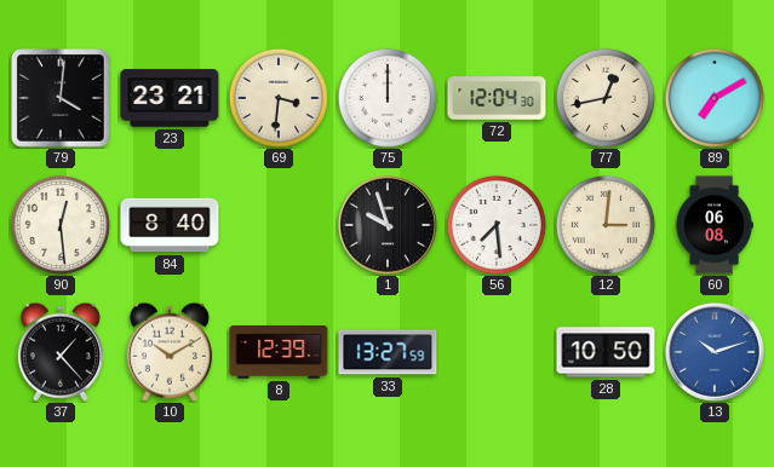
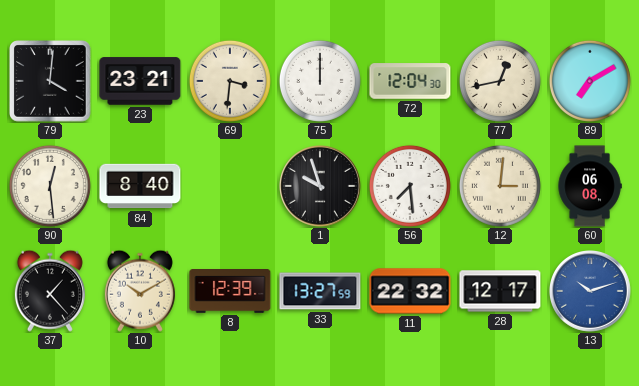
11: none -> 22:32 (410, 291)
28: 10:50 -> 12:17 (500, 291)
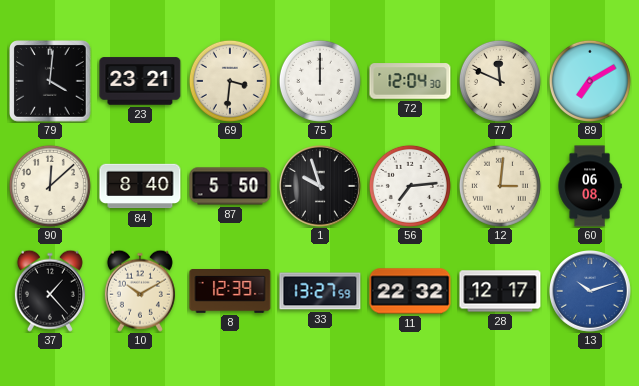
77: 12:43 -> 11:49 (500, 81)
90: 12:29 -> 12:08 (50, 186)
87: none -> 5:50 (230, 186)
56: 7:29 -> 7:14 (410, 186)
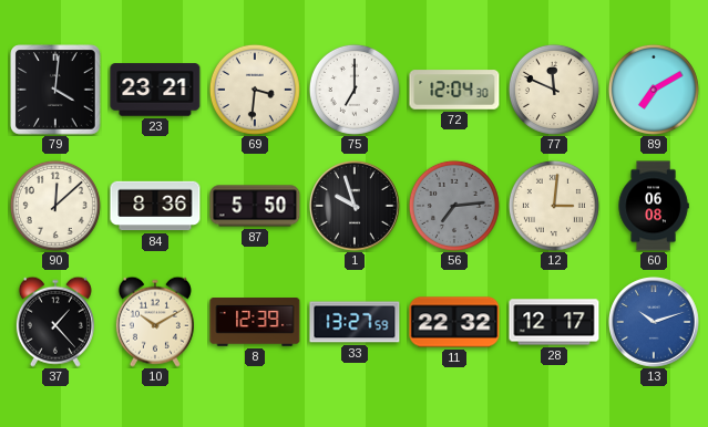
75: 12:00 -> 7:00 (355, 90)
84: 8:40 -> 8:36 (155, 206)
56 dial: white -> grey (454, 206)
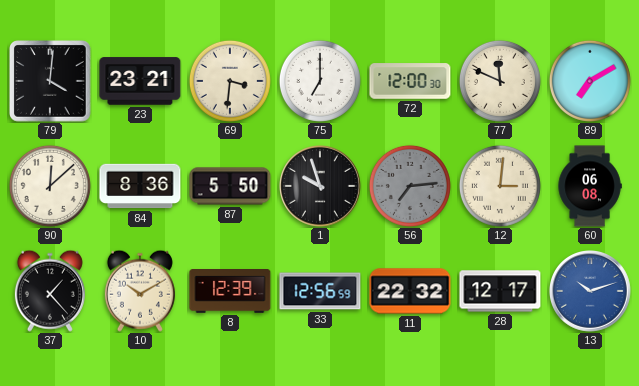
72: 12:04 -> 12:00 (410, 81)
33: 13:27 -> 12:56 (320, 291)
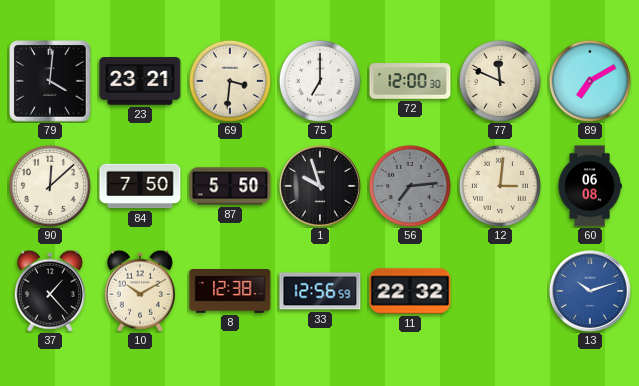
84: 8:36 -> 7:50 (140, 186)
8: 12:39 -> 12:38 (230, 292)
28: 12:17 -> none (500, 291)
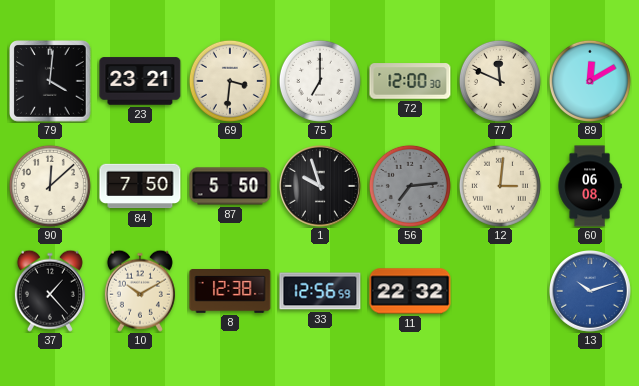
89: 7:10 -> 12:10 (590, 81)
